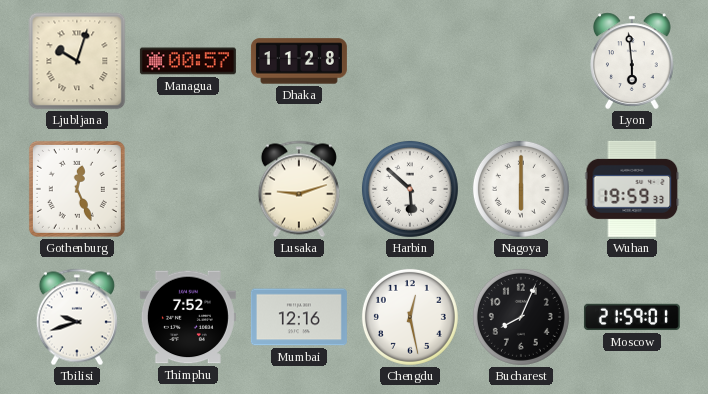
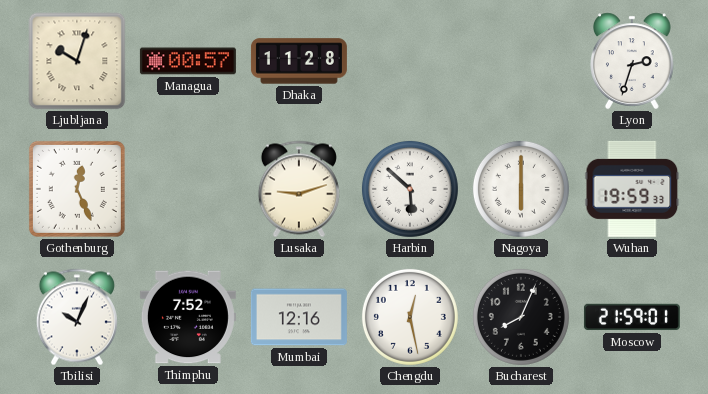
Lyon: 5:59 -> 2:33 (633, 61)
Tbilisi: 9:42 -> 10:04 (77, 317)
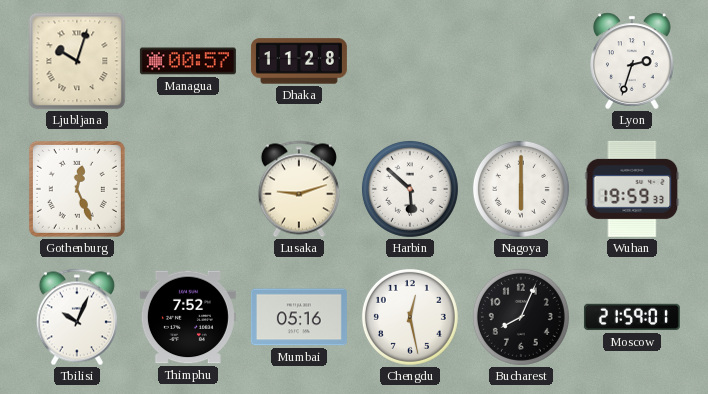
Mumbai: 12:16 -> 05:16 (299, 317)
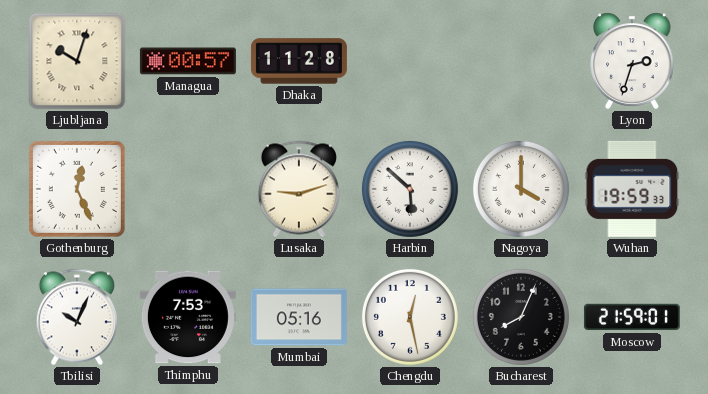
Nagoya: 6:00 -> 4:00 (521, 189)
Thimphu: 7:52 -> 7:53 (188, 317)
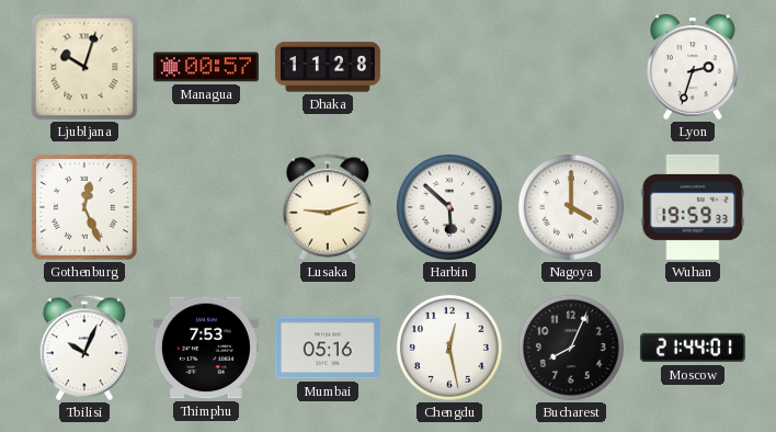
Moscow: 21:59 -> 21:44 (693, 348)
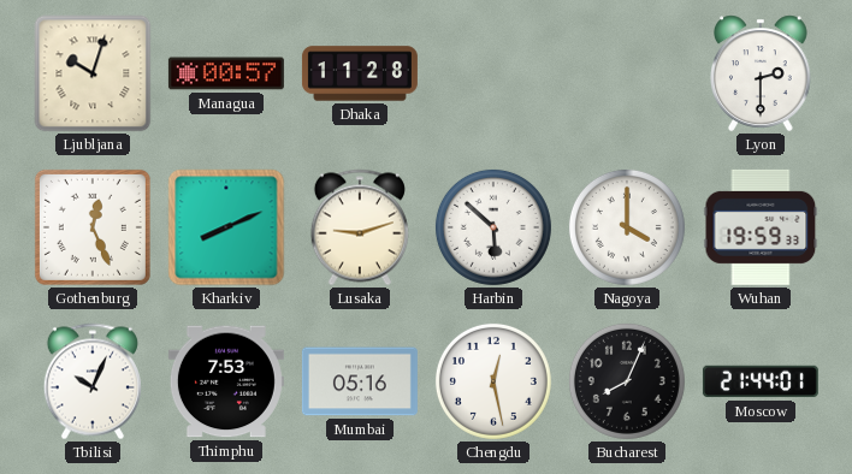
Lyon: 2:33 -> 2:30 (762, 73)
Kharkiv: none -> 8:11 (226, 227)
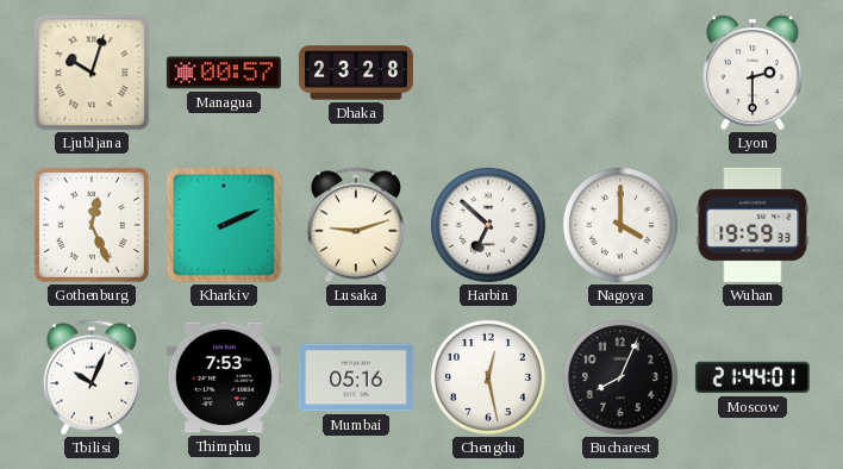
Dhaka: 11:28 -> 23:28 (356, 73)
Kharkiv: 8:11 -> 2:11 (224, 225)
Harbin: 5:52 -> 6:52 (488, 225)
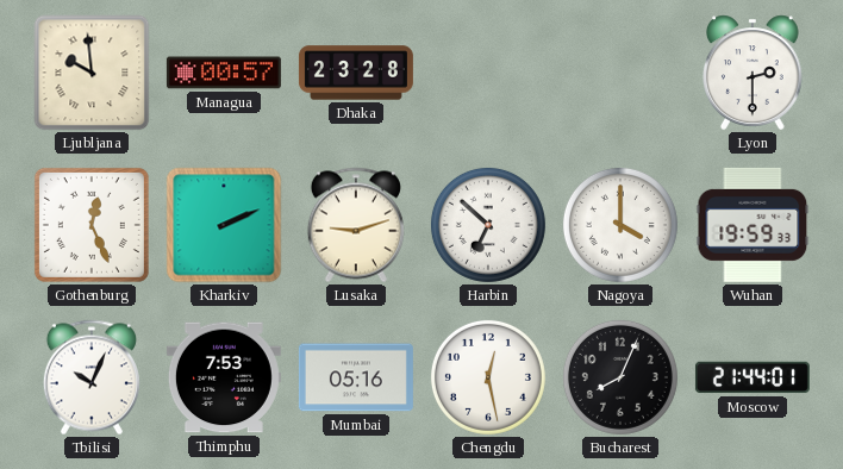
Ljubljana: 10:03 -> 9:59 (92, 73)
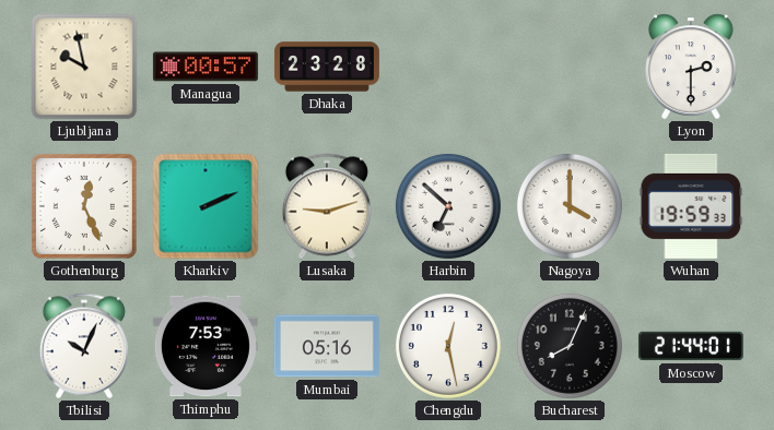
Ljubljana: 9:59 -> 9:58 (84, 67)
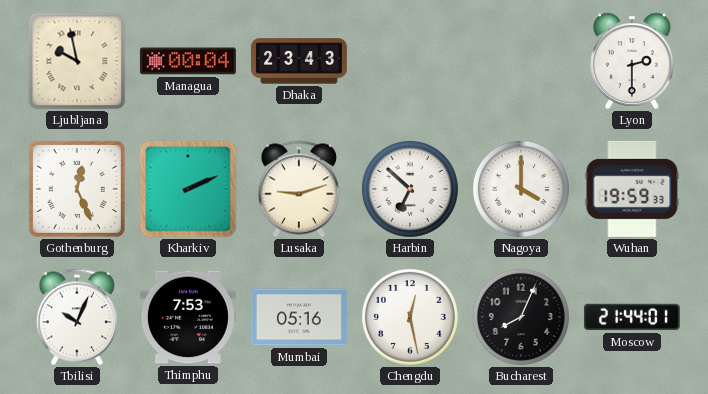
Managua: 00:57 -> 00:04 (188, 61)
Dhaka: 23:28 -> 23:43 (299, 61)
